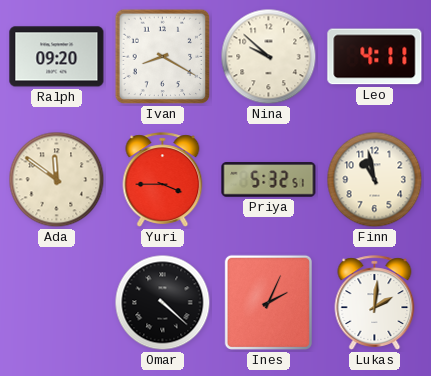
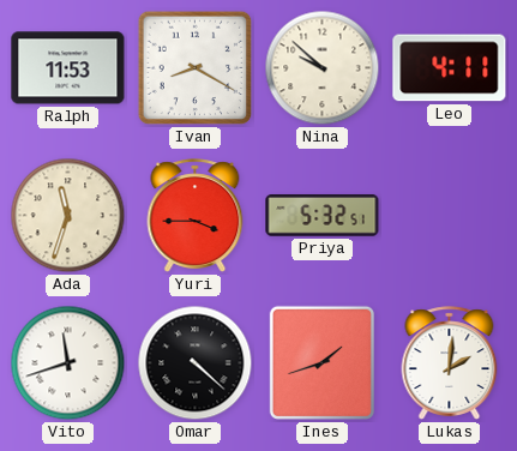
Ralph: 09:20 -> 11:53 (68, 68)
Ada: 11:51 -> 11:33 (68, 216)
Finn: 10:58 -> none (375, 180)
Vito: none -> 11:42 (68, 363)
Ines: 2:04 -> 1:42 (321, 362)
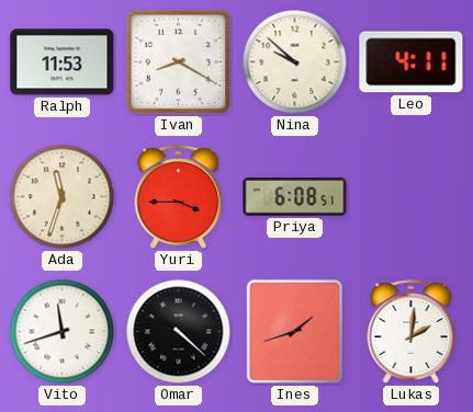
Priya: 5:32 -> 6:08 (295, 197)
